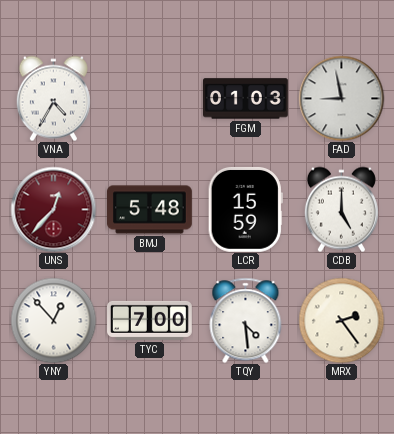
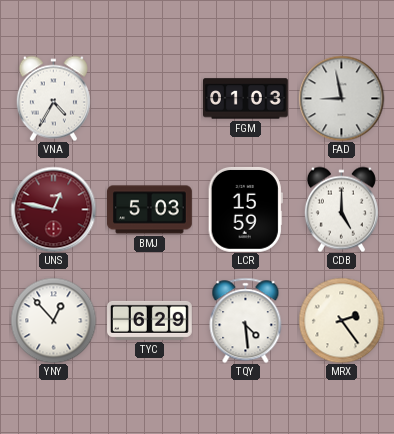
UNS: 12:37 -> 12:47 (53, 209)
BMJ: 5:48 -> 5:03 (150, 210)
TYC: 7:00 -> 6:29 (150, 320)
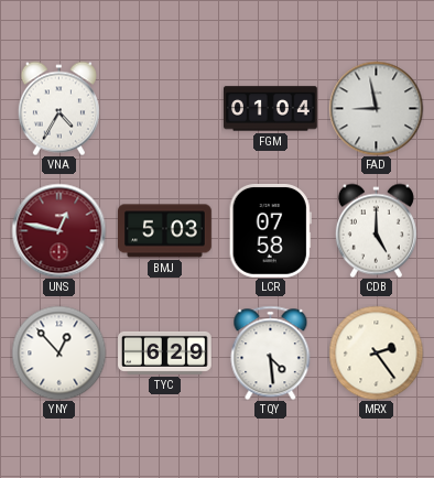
FGM: 01:03 -> 01:04 (271, 109)
LCR: 15:59 -> 07:58 (270, 230)
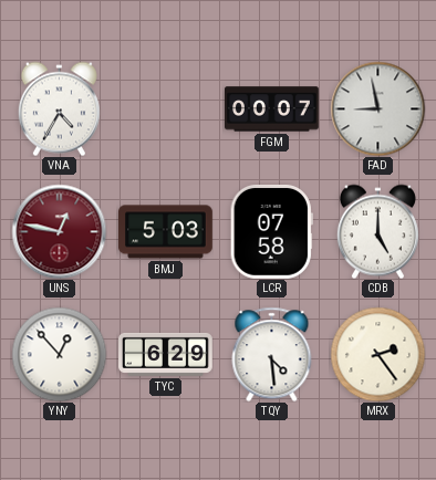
FGM: 01:04 -> 00:07 (272, 109)
